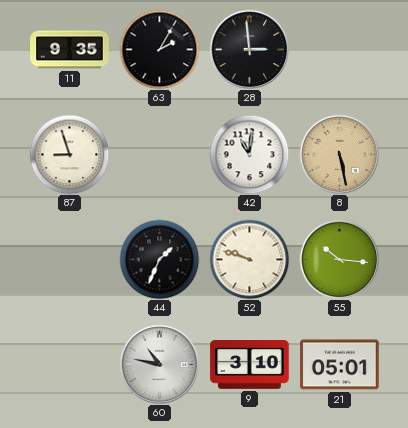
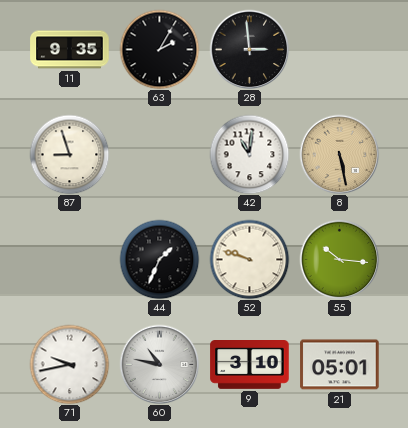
71: none -> 9:43 (69, 364)
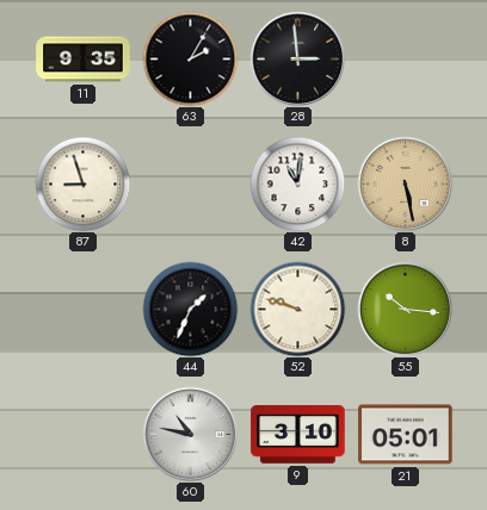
71: 9:43 -> none (69, 364)
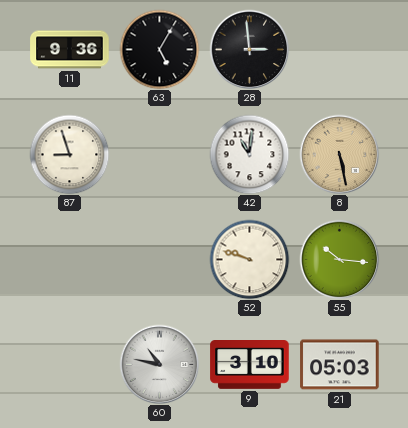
11: 9:35 -> 9:36 (70, 50)
63: 2:05 -> 5:05 (159, 49)
44: 1:34 -> none (190, 309)
21: 05:01 -> 05:03 (340, 365)
